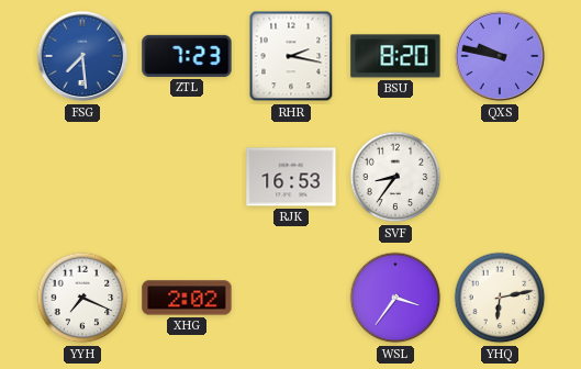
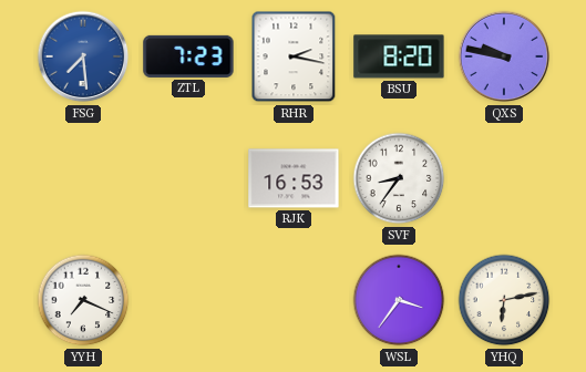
XHG: 2:02 -> none (187, 298)
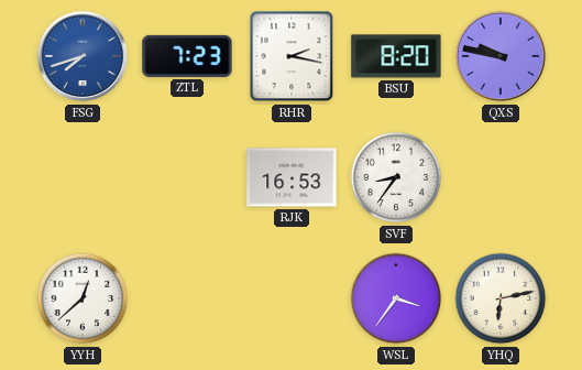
FSG: 7:29 -> 7:42 (83, 56)
YYH: 7:19 -> 12:38 (83, 298)
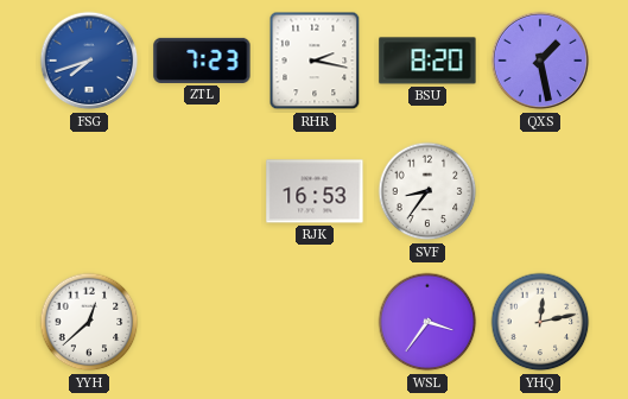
QXS: 9:47 -> 1:28 (540, 61)
YHQ: 6:13 -> 12:13 (540, 322)
